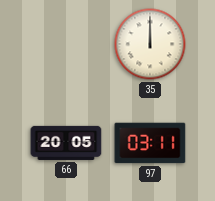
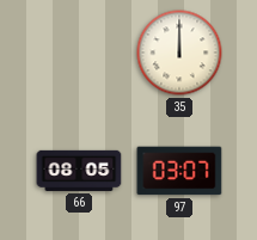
66: 20:05 -> 08:05 (79, 171)
97: 03:11 -> 03:07 (179, 171)
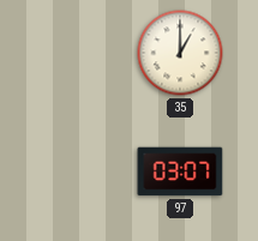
35: 12:00 -> 1:00 (180, 53)
66: 08:05 -> none (79, 171)
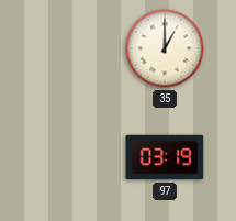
97: 03:07 -> 03:19 (165, 157)
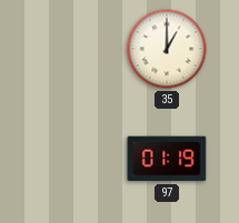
97: 03:19 -> 01:19 (167, 159)
